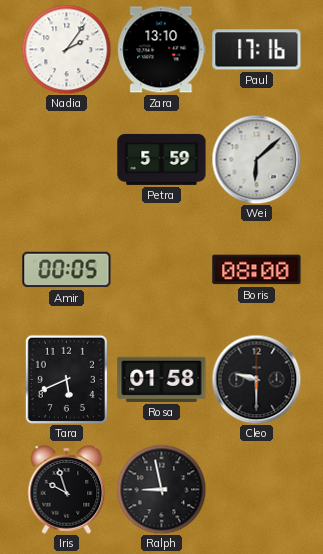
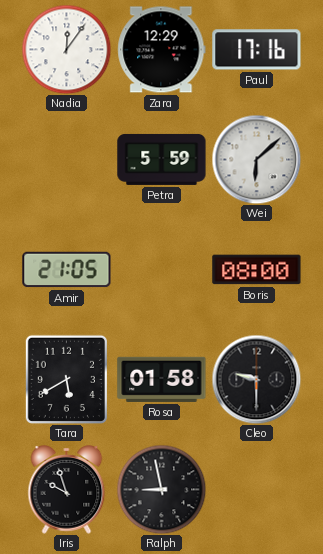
Nadia: 2:06 -> 12:06 (66, 49)
Zara: 13:10 -> 12:29 (162, 50)
Amir: 00:05 -> 21:05 (67, 270)
Tara: 5:41 -> 5:40 (66, 379)
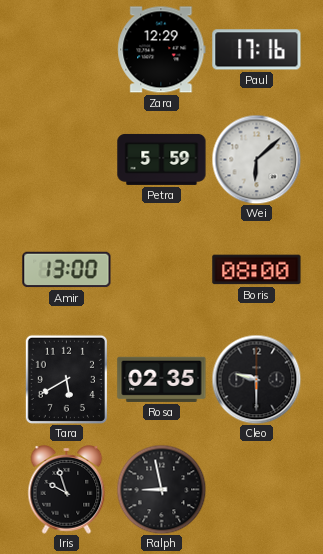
Nadia: 12:06 -> none (66, 49)
Amir: 21:05 -> 13:00 (67, 270)
Rosa: 01:58 -> 02:35 (162, 379)
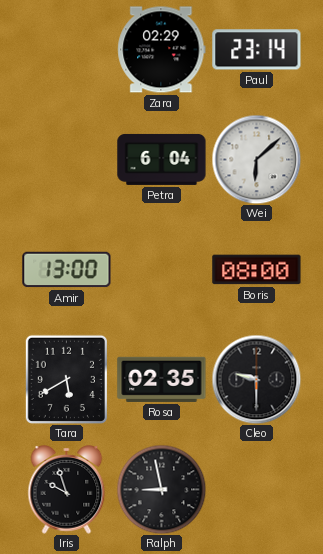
Zara: 12:29 -> 02:29 (162, 50)
Paul: 17:16 -> 23:14 (257, 50)
Petra: 5:59 -> 6:04 (162, 159)
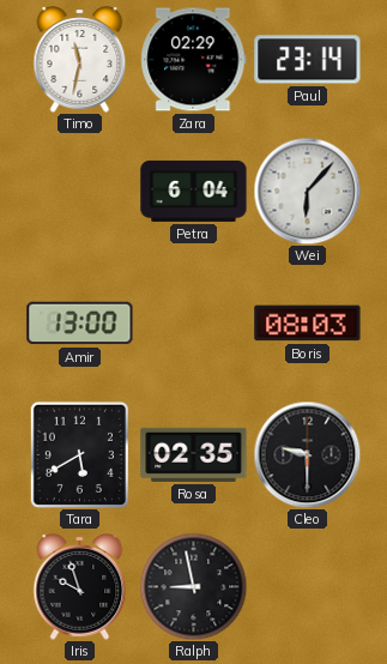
Timo: none -> 11:32 (80, 60)
Wei: 6:08 -> 6:07 (307, 191)
Boris: 08:00 -> 08:03 (308, 324)
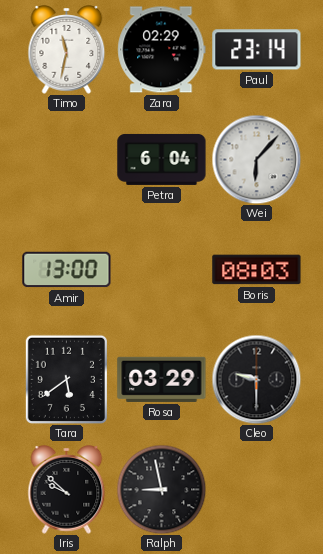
Tara: 5:40 -> 5:39 (66, 379)
Rosa: 02:35 -> 03:29 (162, 379)
Iris: 9:57 -> 9:52 (67, 490)
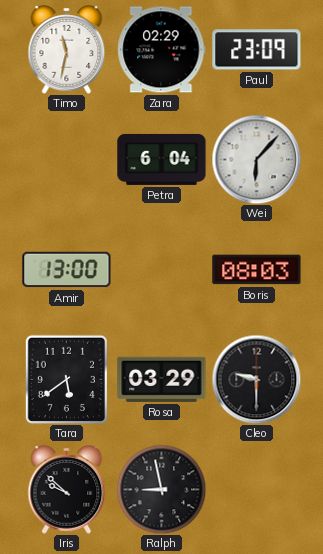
Paul: 23:14 -> 23:09 (257, 50)
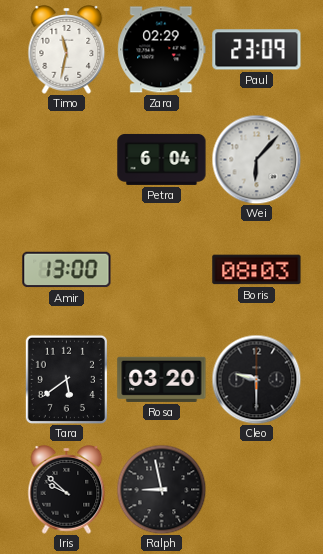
Rosa: 03:29 -> 03:20 (162, 379)
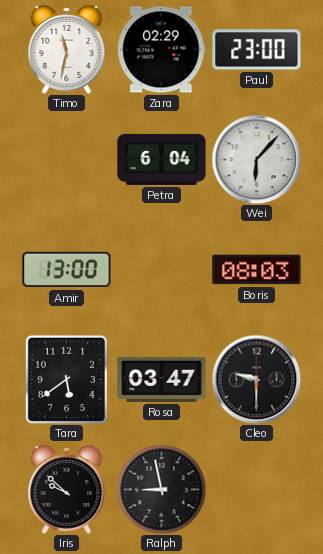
Paul: 23:09 -> 23:00 (257, 50)
Rosa: 03:20 -> 03:47 (162, 379)
